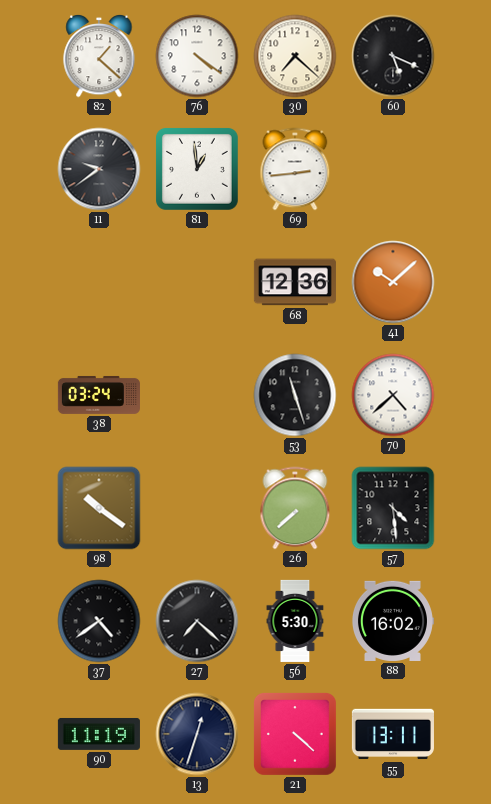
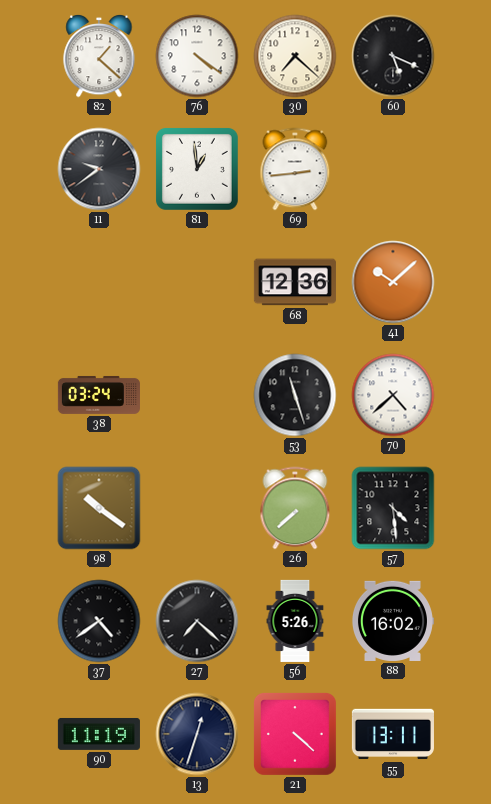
56: 5:30 -> 5:26 (295, 621)
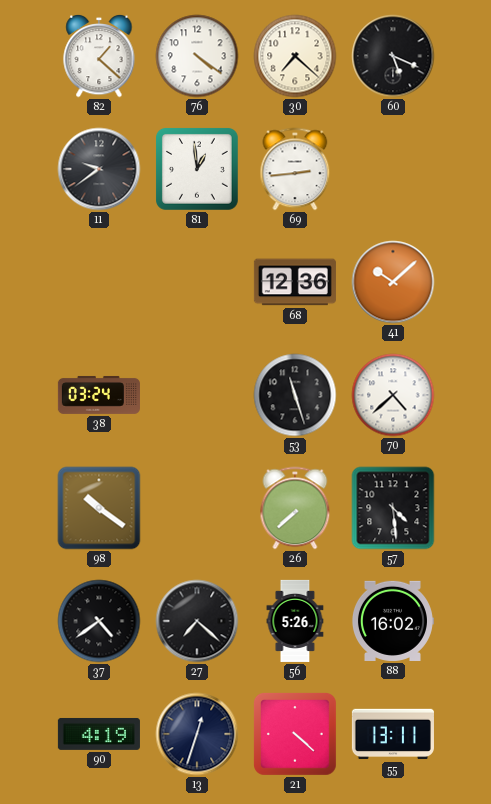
90: 11:19 -> 4:19 (99, 734)
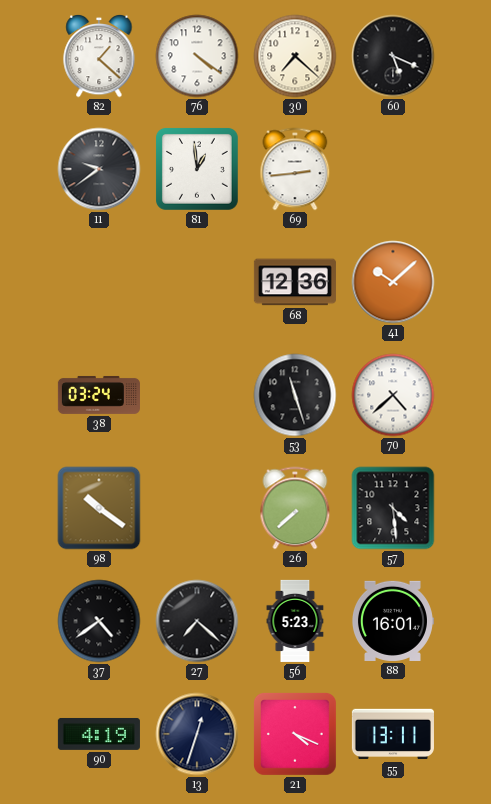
56: 5:26 -> 5:23 (295, 621)
88: 16:02 -> 16:01 (392, 621)
21: 4:22 -> 4:19 (296, 735)
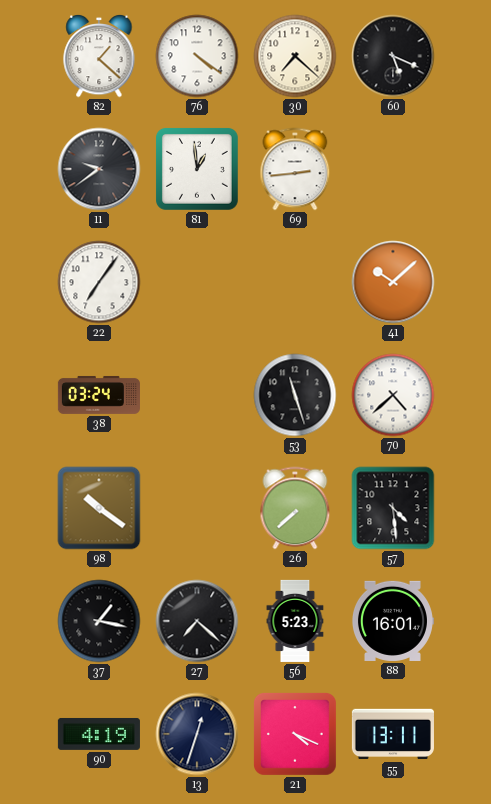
22: none -> 7:06 (99, 282)
68: 12:36 -> none (295, 282)
37: 4:39 -> 1:17 (99, 621)
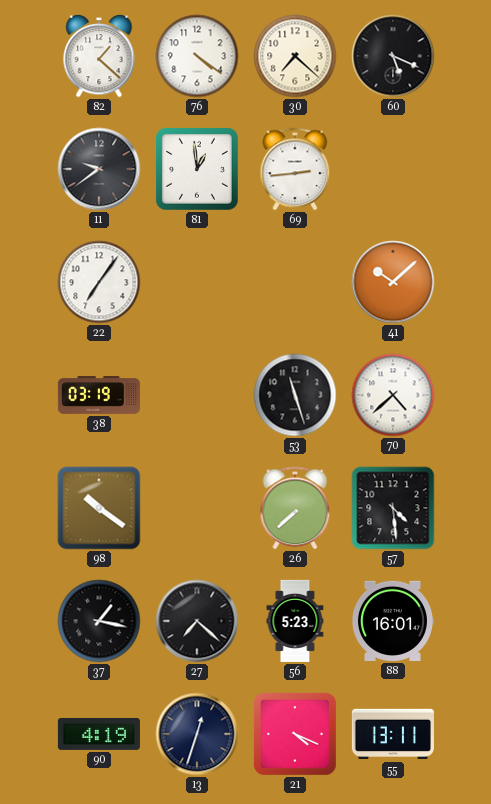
38: 03:24 -> 03:19 (99, 395)
